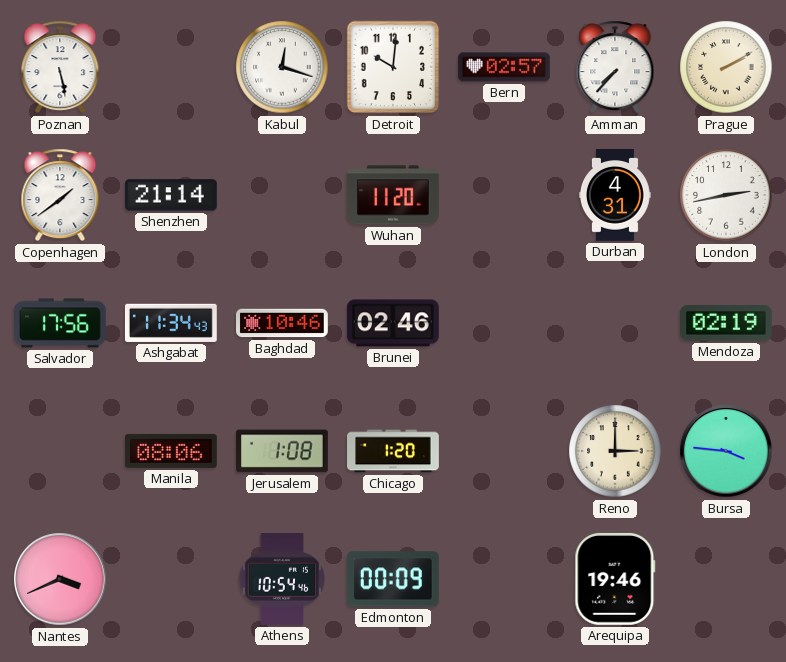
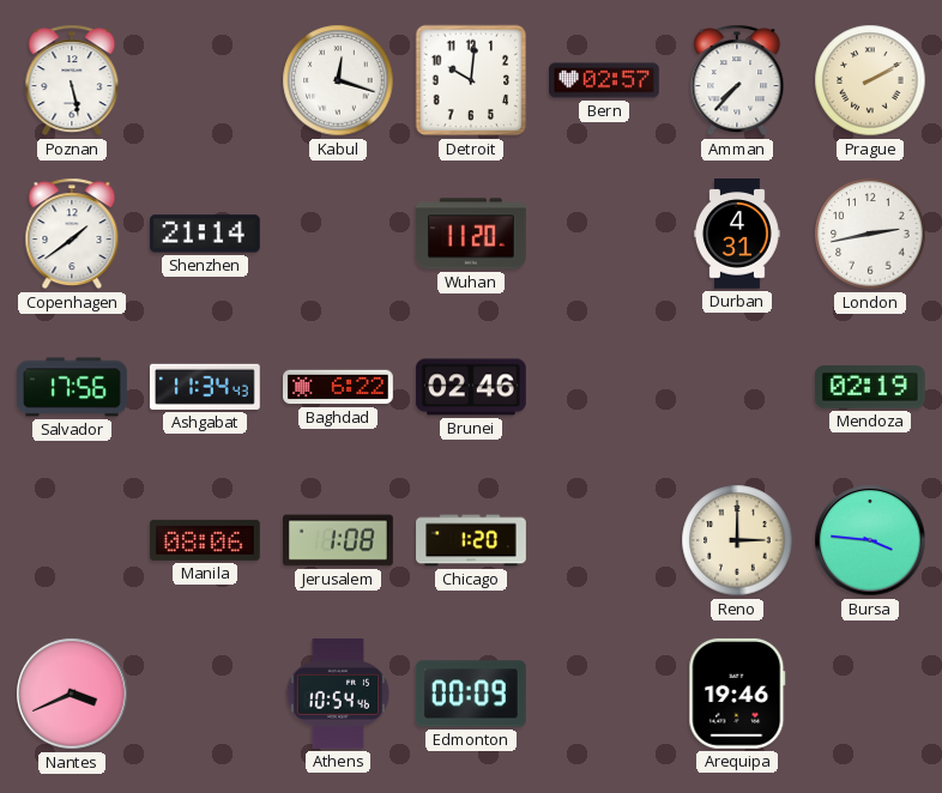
Baghdad: 10:46 -> 6:22 (339, 387)
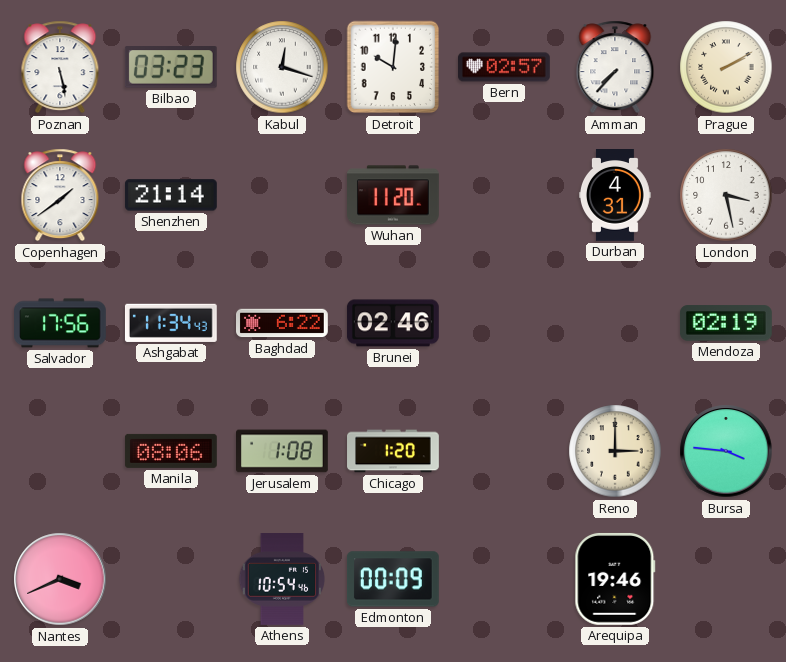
Bilbao: none -> 03:23 (171, 67)
London: 2:43 -> 3:28 (726, 195)
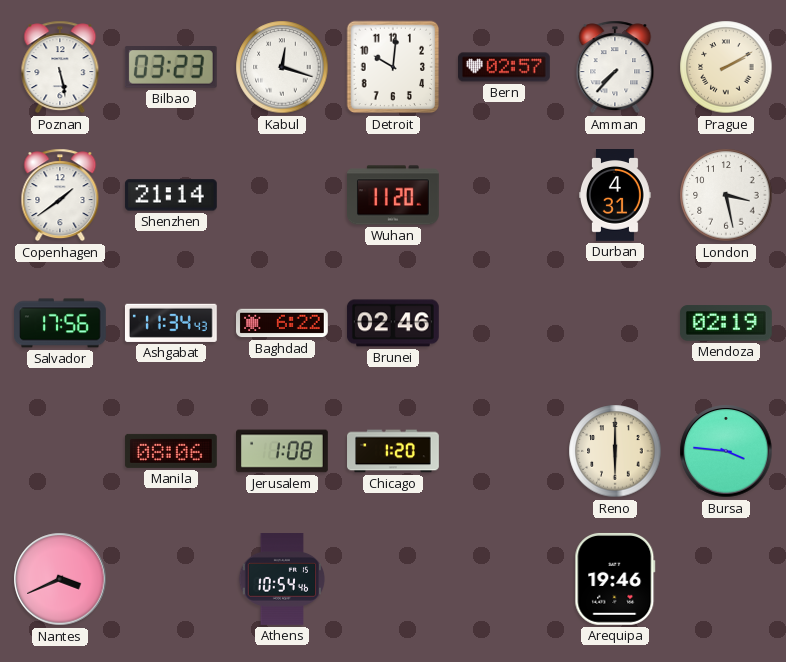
Reno: 3:00 -> 6:00 (615, 451)
Edmonton: 00:09 -> none (393, 579)
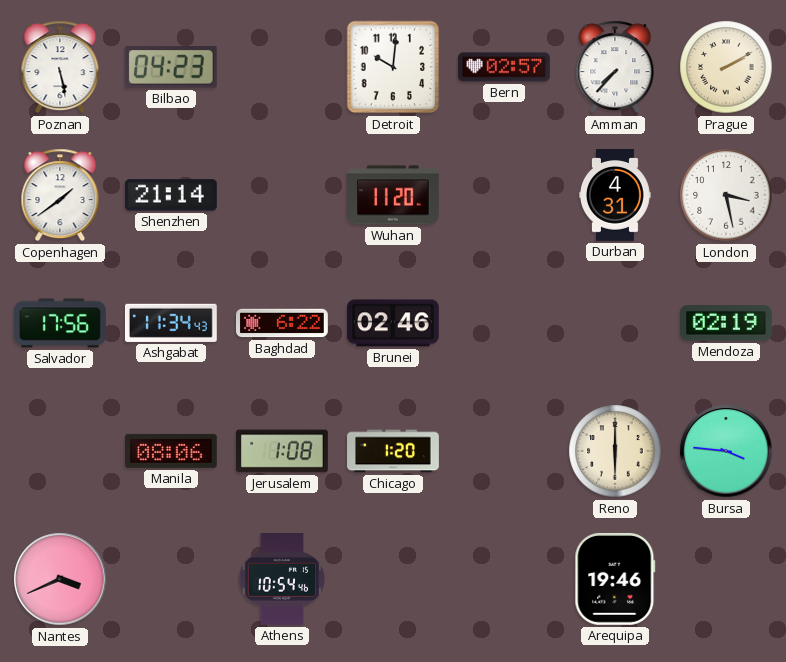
Bilbao: 03:23 -> 04:23 (171, 67)
Kabul: 12:18 -> none (282, 67)
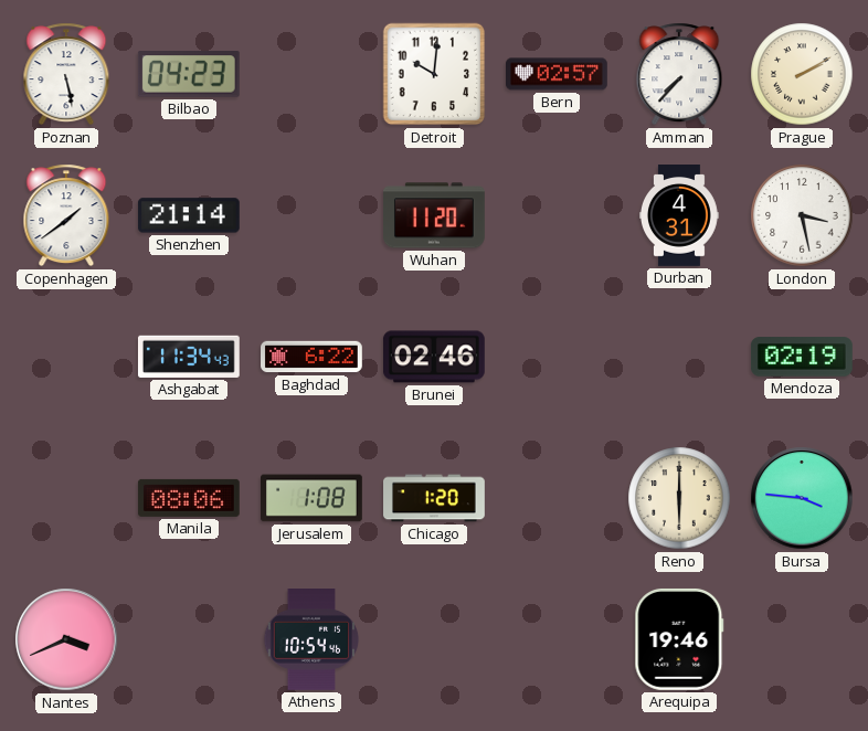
Salvador: 17:56 -> none (61, 323)
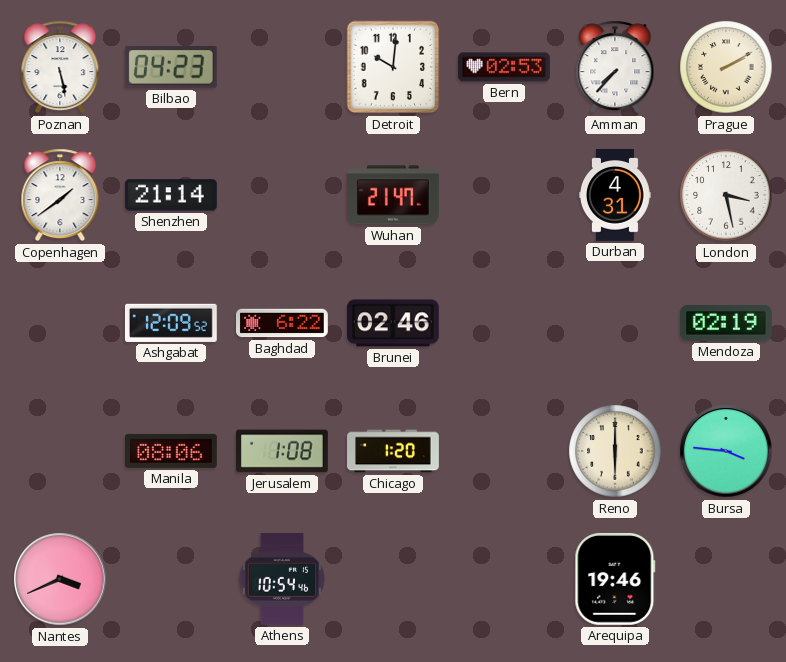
Bern: 02:57 -> 02:53 (505, 67)
Wuhan: 11:20 -> 21:47 (394, 195)
Ashgabat: 11:34 -> 12:09 (171, 323)
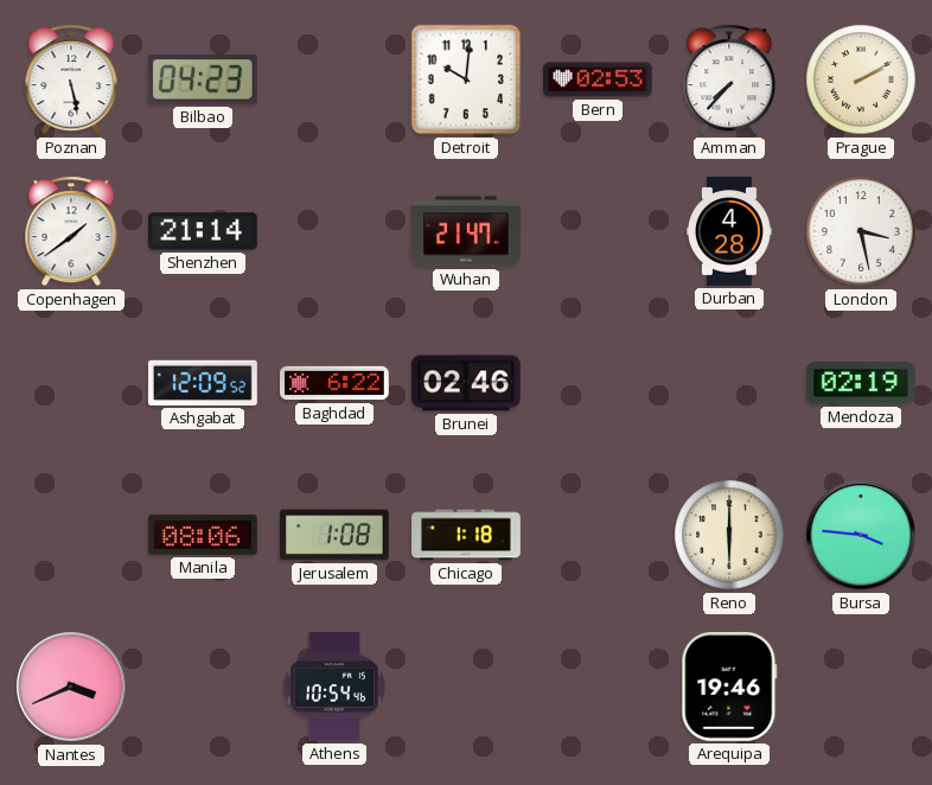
Durban: 4:31 -> 4:28 (730, 232)
Chicago: 1:20 -> 1:18 (466, 535)
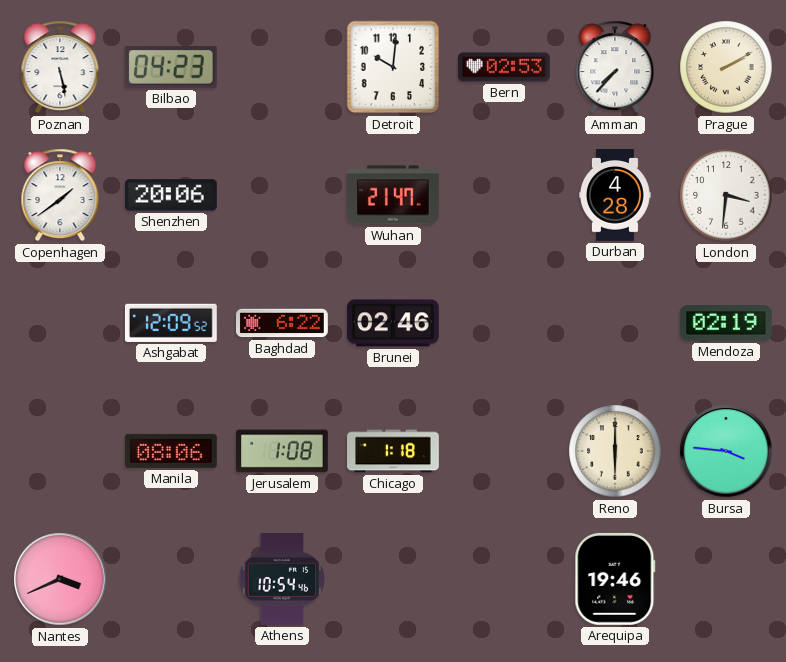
Shenzhen: 21:14 -> 20:06 (171, 195)
London: 3:28 -> 3:31 (726, 195)
